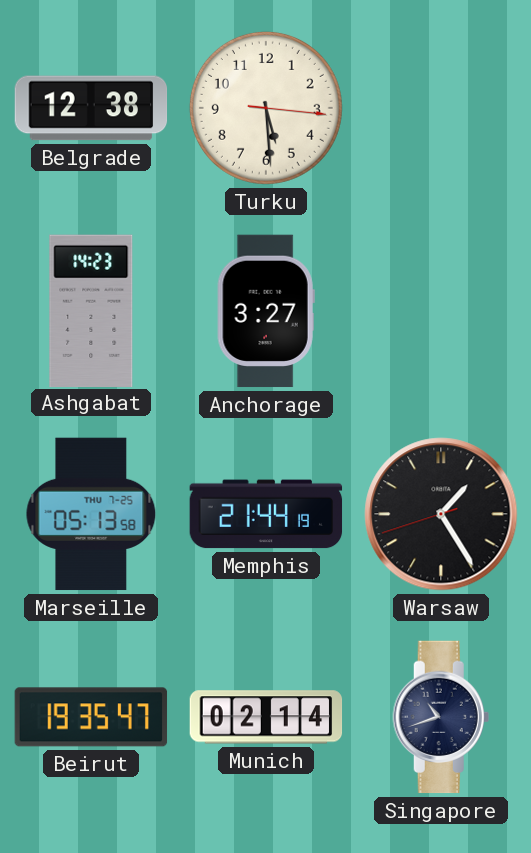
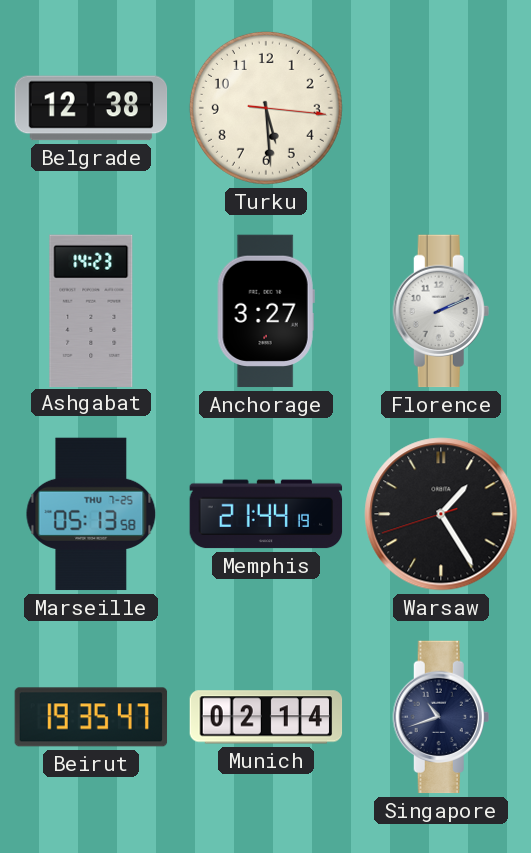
Florence: none -> 2:11 (441, 311)
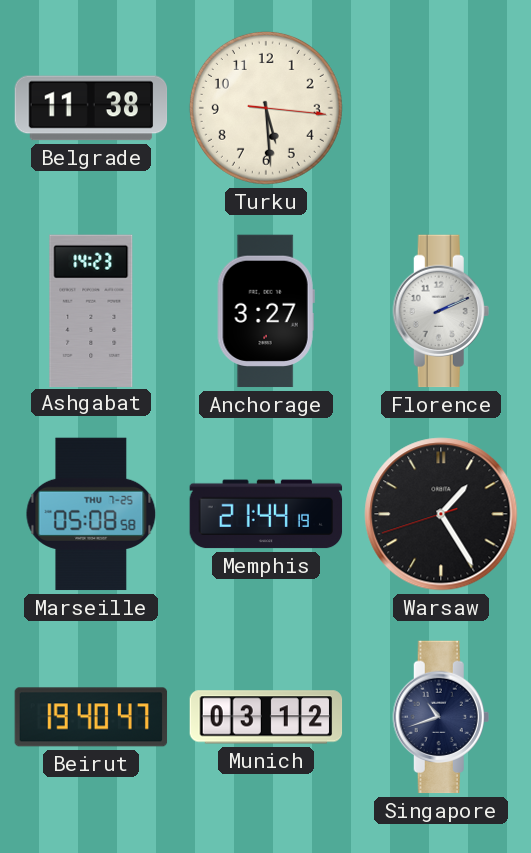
Belgrade: 12:38 -> 11:38 (91, 108)
Marseille: 05:13 -> 05:08 (91, 514)
Beirut: 19:35 -> 19:40 (91, 717)
Munich: 02:14 -> 03:12 (266, 717)
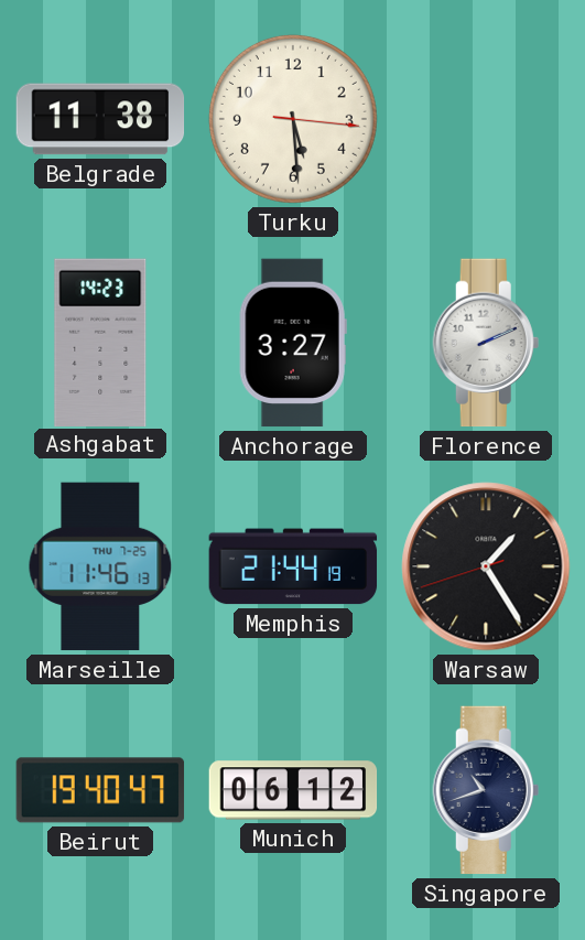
Marseille: 05:08 -> 11:46 (100, 566)
Munich: 03:12 -> 06:12 (293, 790)
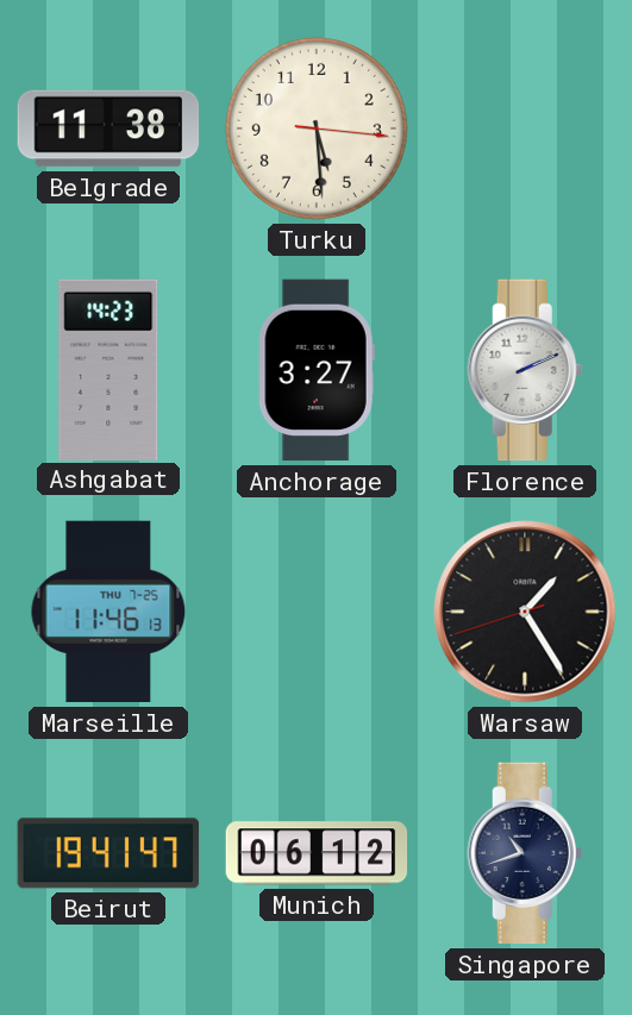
Memphis: 21:44 -> none (293, 566)
Beirut: 19:40 -> 19:41 (108, 853)
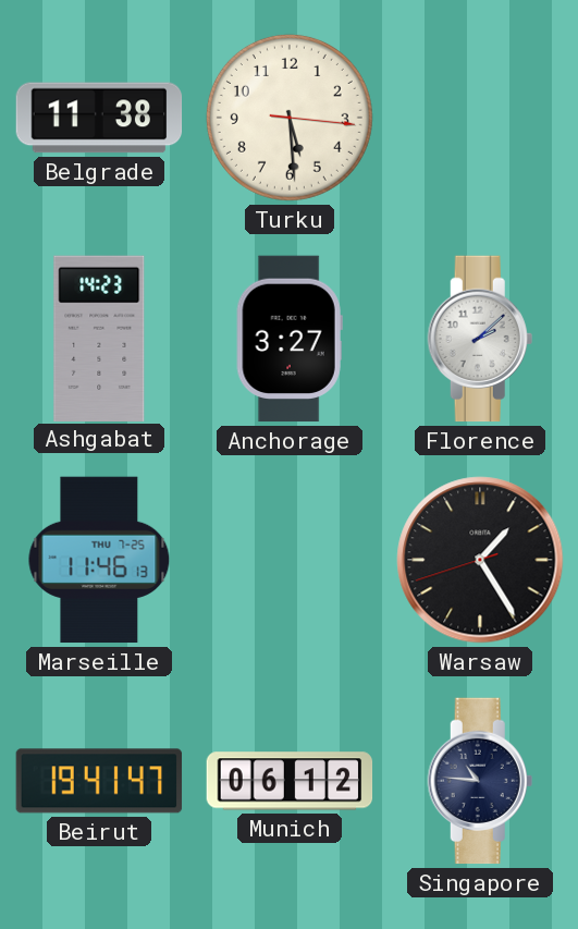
Florence: 2:11 -> 2:08 (480, 339)
Singapore: 10:42 -> 10:46 (480, 781)
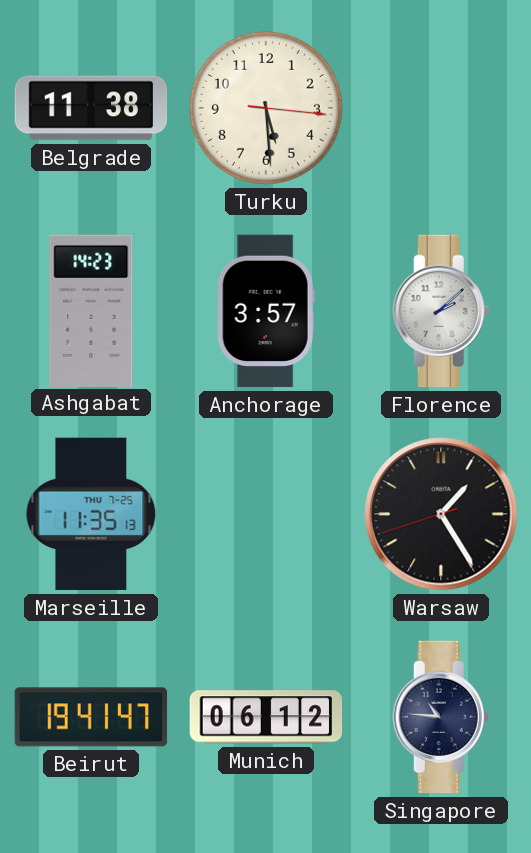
Anchorage: 3:27 -> 3:57 (266, 311)
Marseille: 11:46 -> 11:35 (91, 514)
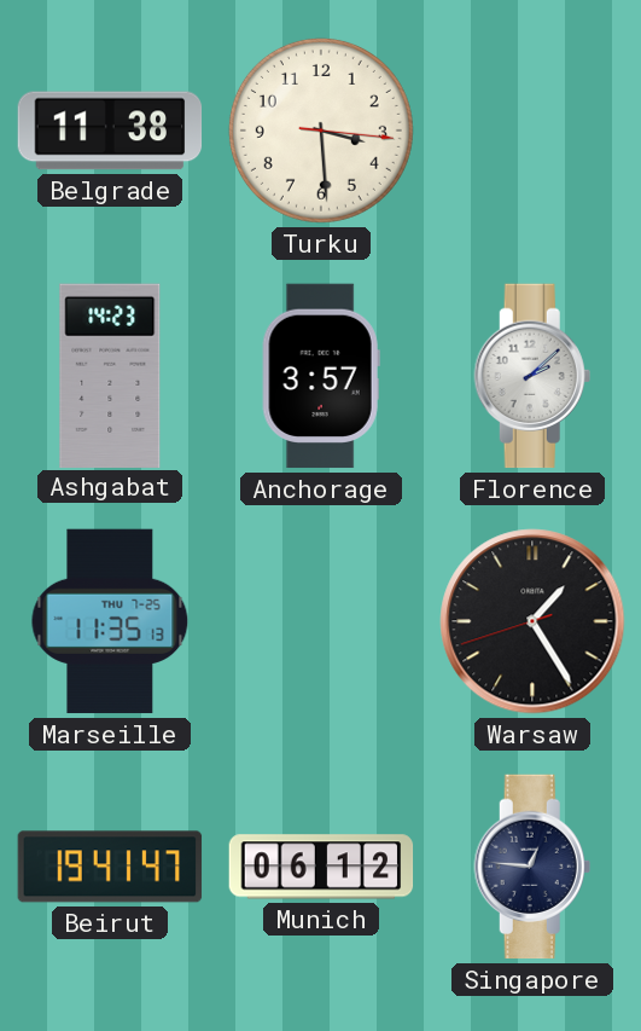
Turku: 5:29 -> 3:29 (321, 131)
Singapore: 10:46 -> 12:46 (532, 867)
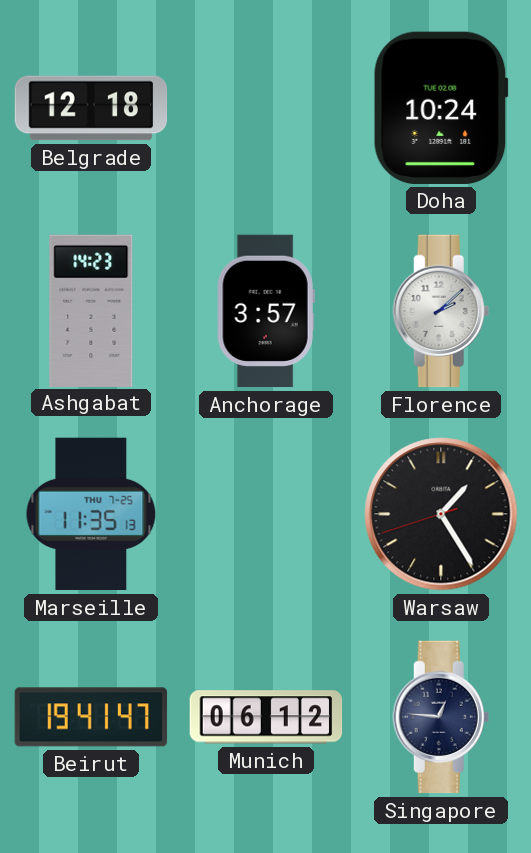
Belgrade: 11:38 -> 12:18 (91, 108)
Turku: 3:29 -> none (321, 131)
Doha: none -> 10:24 (441, 108)
